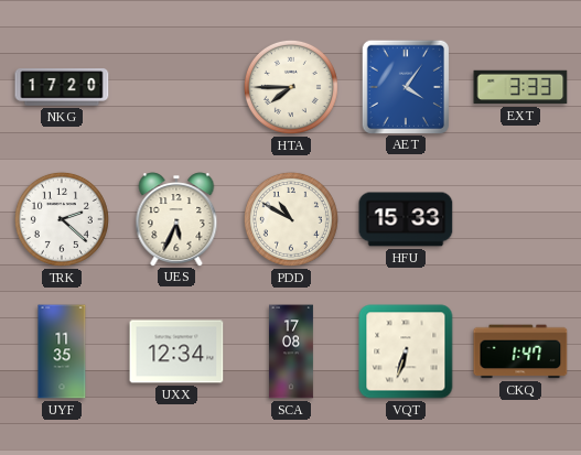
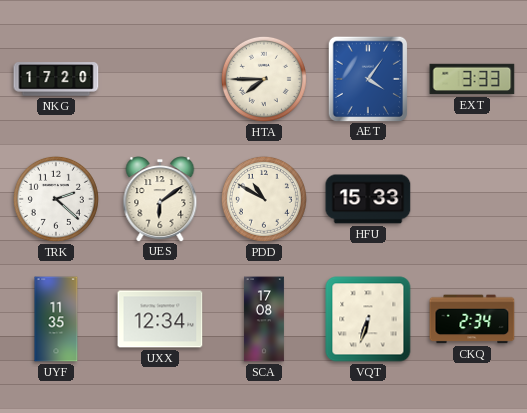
UES: 5:34 -> 6:09 (160, 199)
CKQ: 1:47 -> 2:34 (472, 319)
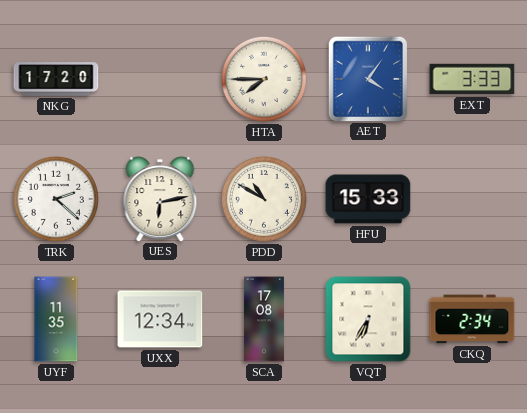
UES: 6:09 -> 6:13 (160, 199)
VQT: 6:33 -> 6:35 (368, 319)
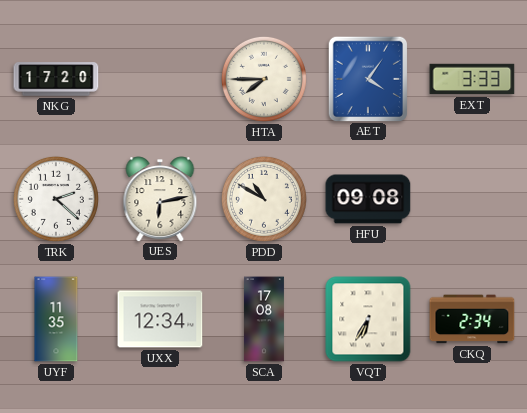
HFU: 15:33 -> 09:08 (368, 199)
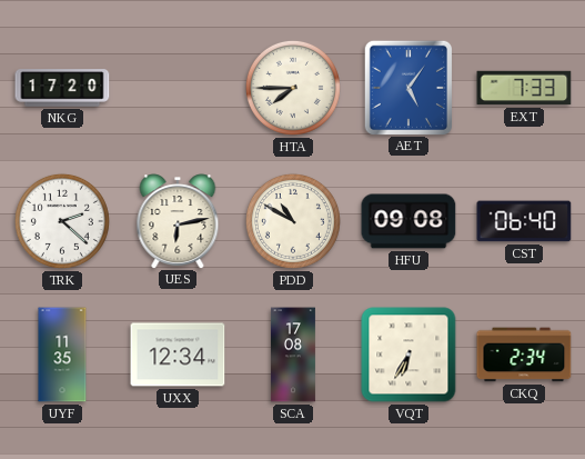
AET: 4:06 -> 5:06 (407, 87)
EXT: 3:33 -> 7:33 (524, 88)
CST: none -> 06:40 (524, 221)
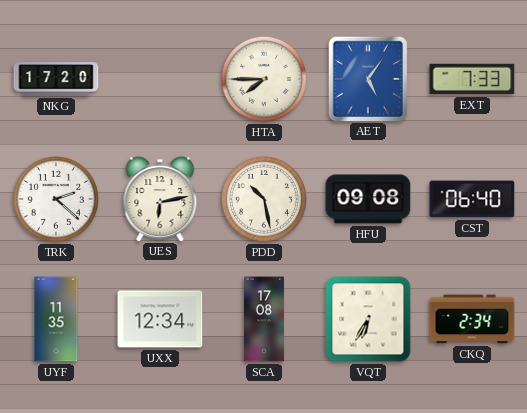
PDD: 10:50 -> 10:28 (264, 199)
